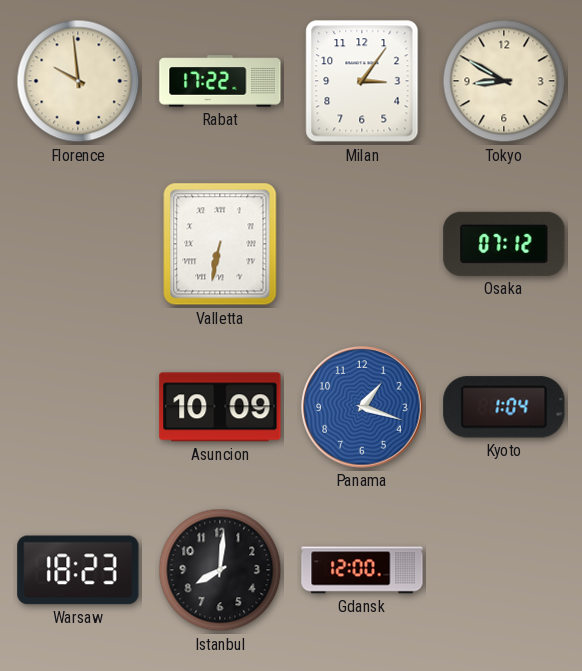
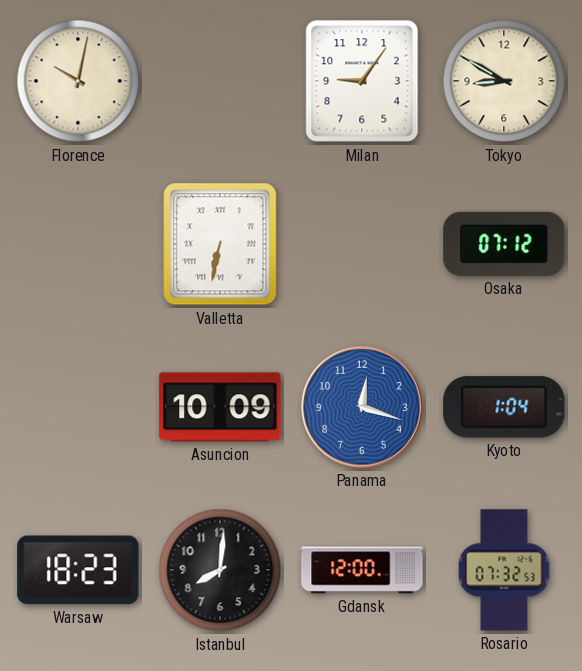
Florence: 9:59 -> 10:02 (78, 81)
Rabat: 17:22 -> none (220, 81)
Milan: 3:06 -> 9:06 (362, 81)
Panama: 1:18 -> 12:18 (362, 407)
Rosario: none -> 07:32 (504, 570)
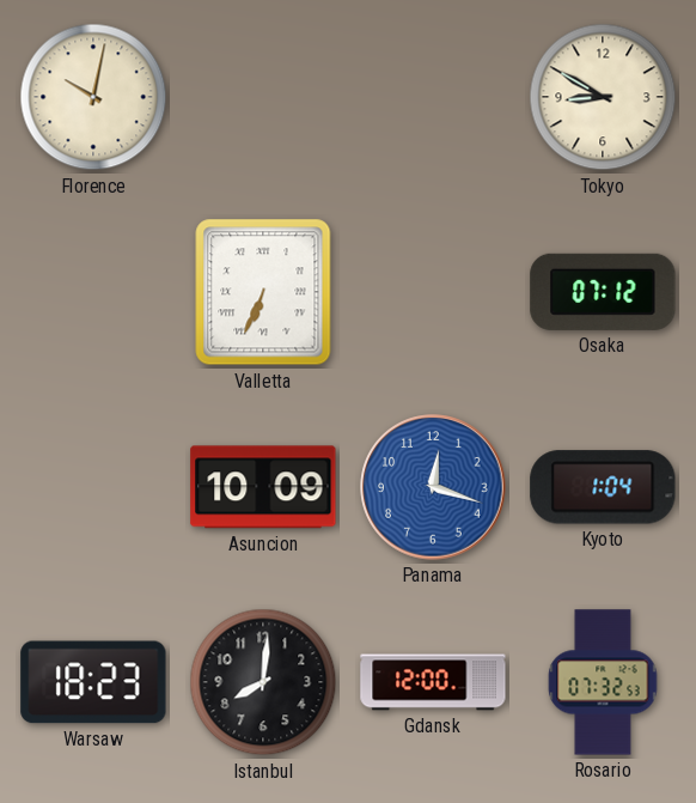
Milan: 9:06 -> none (362, 81)
Valletta: 6:32 -> 6:34 (263, 292)
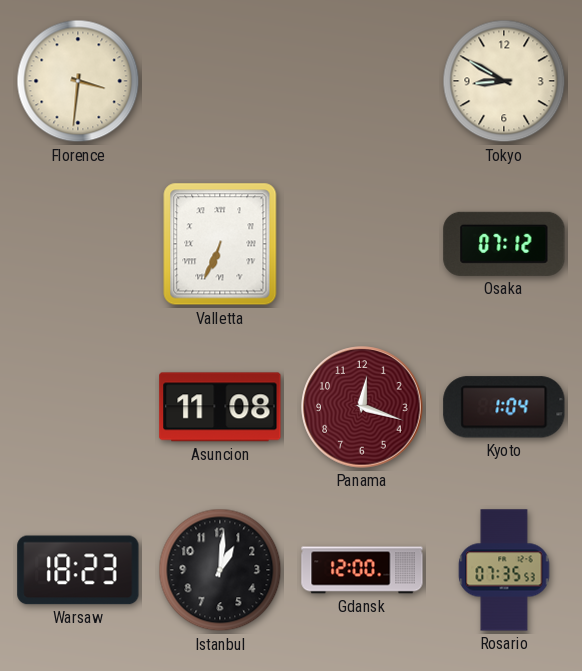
Florence: 10:02 -> 3:31 (78, 81)
Asuncion: 10:09 -> 11:08 (220, 407)
Panama dial: blue -> burgundy (362, 407)
Istanbul: 8:01 -> 1:01 (220, 570)
Rosario: 07:32 -> 07:35 (504, 570)
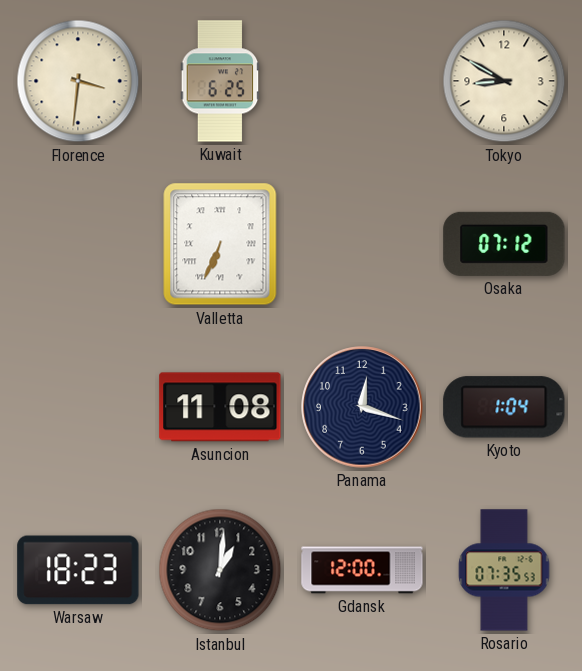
Kuwait: none -> 6:25 (220, 81)
Panama dial: burgundy -> navy (362, 407)
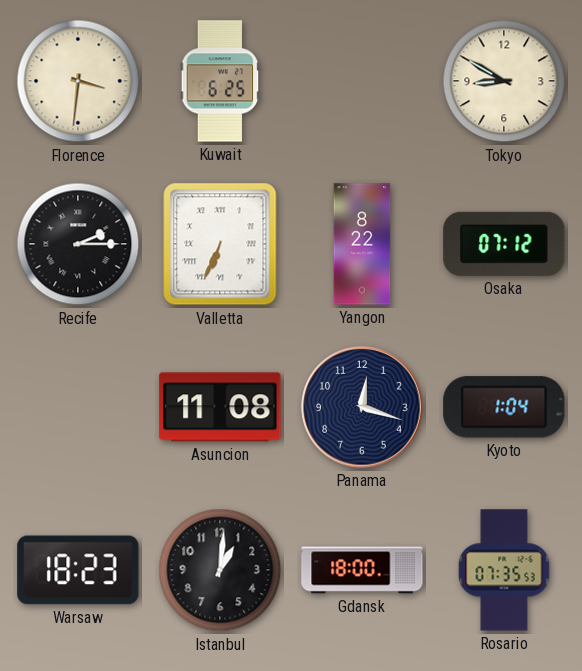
Recife: none -> 2:15 (78, 244)
Yangon: none -> 8:22 (362, 244)
Gdansk: 12:00 -> 18:00 (362, 570)
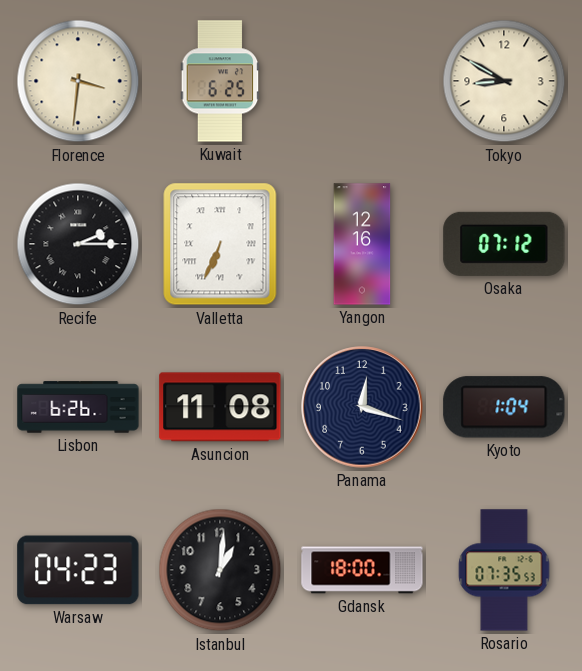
Yangon: 8:22 -> 12:16 (362, 244)
Lisbon: none -> 6:26 (78, 407)
Warsaw: 18:23 -> 04:23 (78, 570)
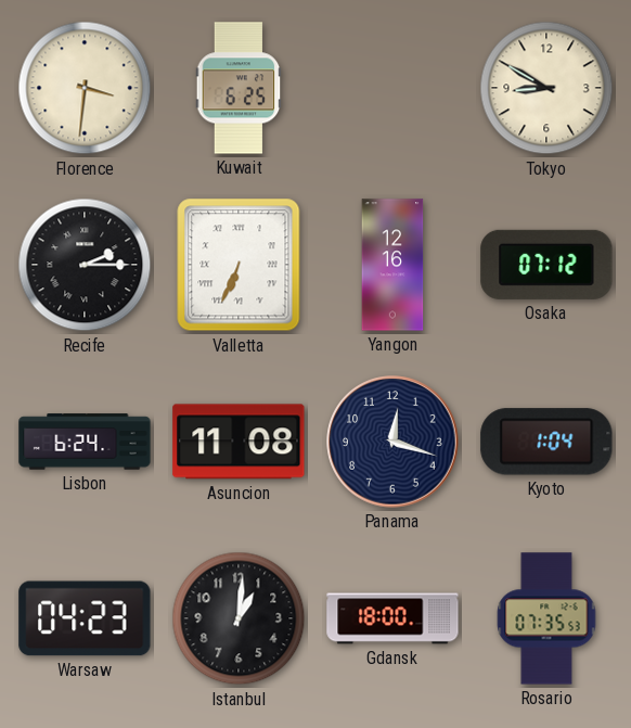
Lisbon: 6:26 -> 6:24 (85, 442)
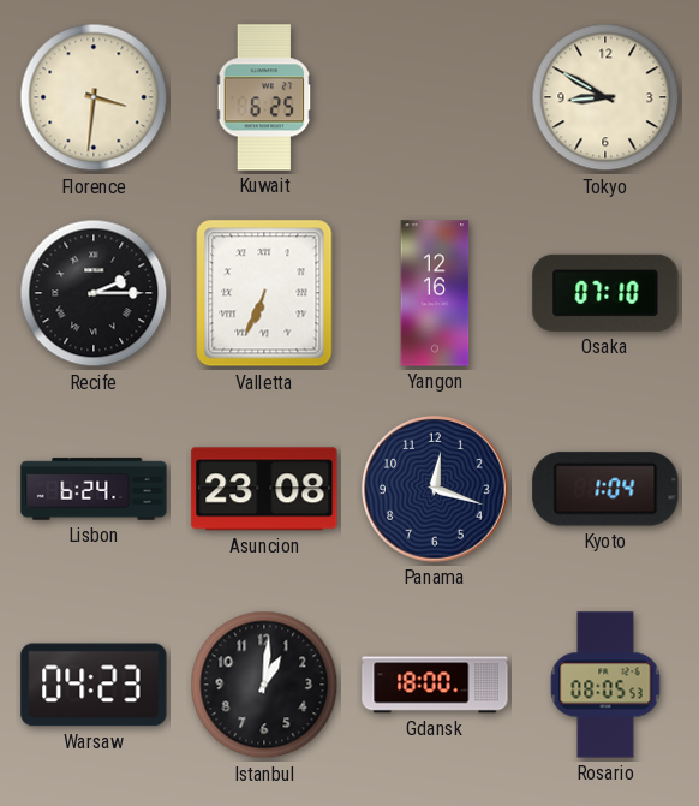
Osaka: 07:12 -> 07:10 (605, 293)
Asuncion: 11:08 -> 23:08 (264, 489)
Rosario: 07:35 -> 08:05 (605, 685)
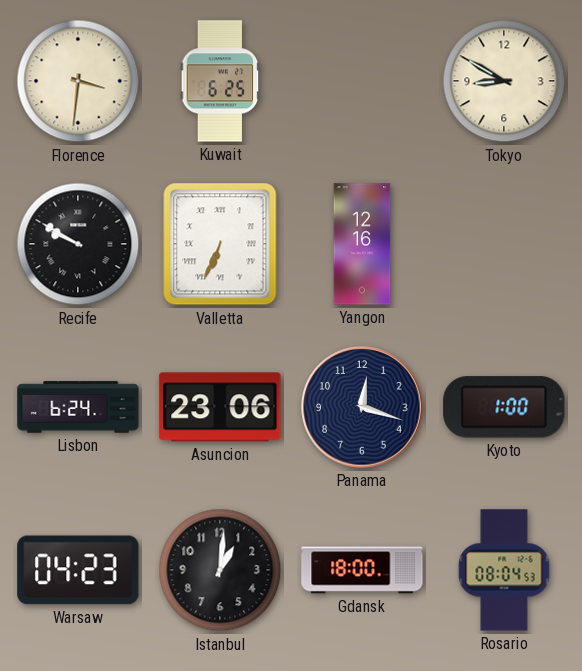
Recife: 2:15 -> 9:50 (78, 244)
Osaka: 07:10 -> none (605, 293)
Asuncion: 23:08 -> 23:06 (220, 407)
Kyoto: 1:04 -> 1:00 (504, 407)
Rosario: 08:05 -> 08:04 (504, 570)
